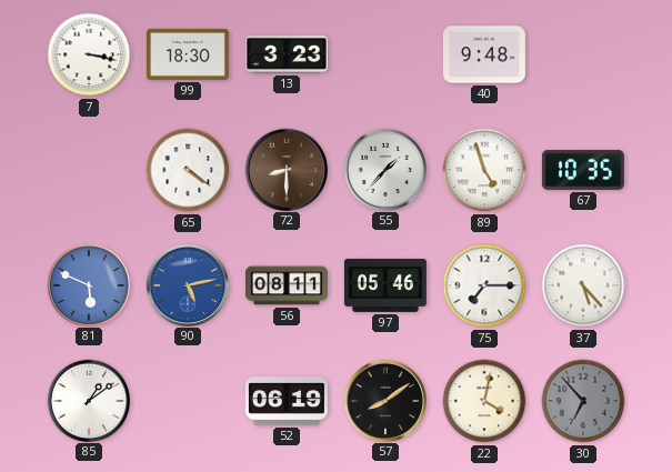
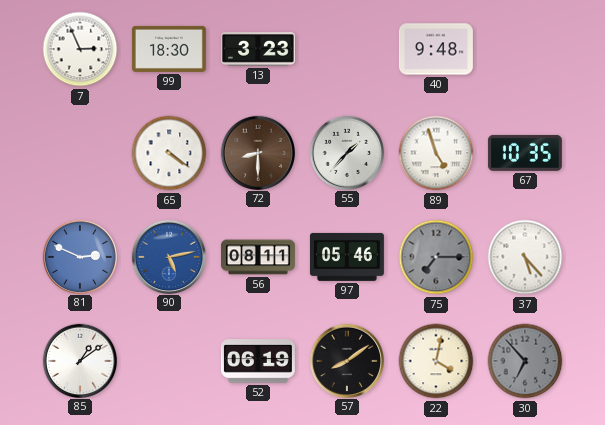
7: 3:17 -> 2:56 (80, 49)
81: 5:49 -> 2:49 (79, 256)
75 dial: white -> grey (436, 257)
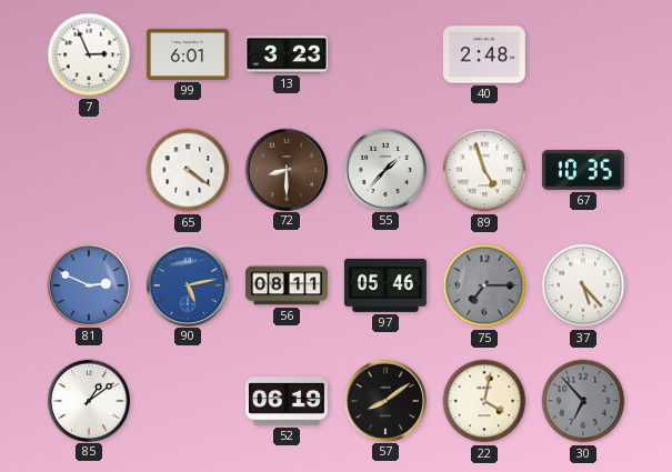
99: 18:30 -> 6:01 (188, 54)
40: 9:48 -> 2:48 (484, 54)
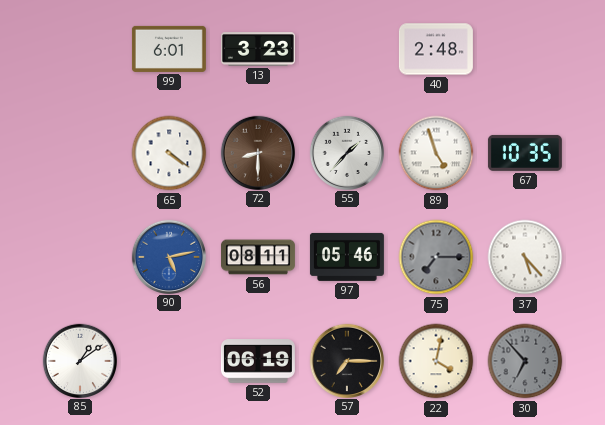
7: 2:56 -> none (89, 54)
81: 2:49 -> none (88, 284)
57: 8:09 -> 7:15 (346, 360)
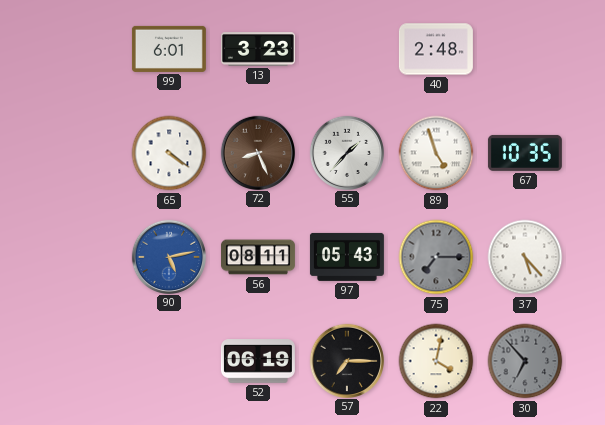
72: 8:30 -> 8:26 (257, 152)
97: 05:46 -> 05:43 (347, 257)
85: 1:09 -> none (79, 360)
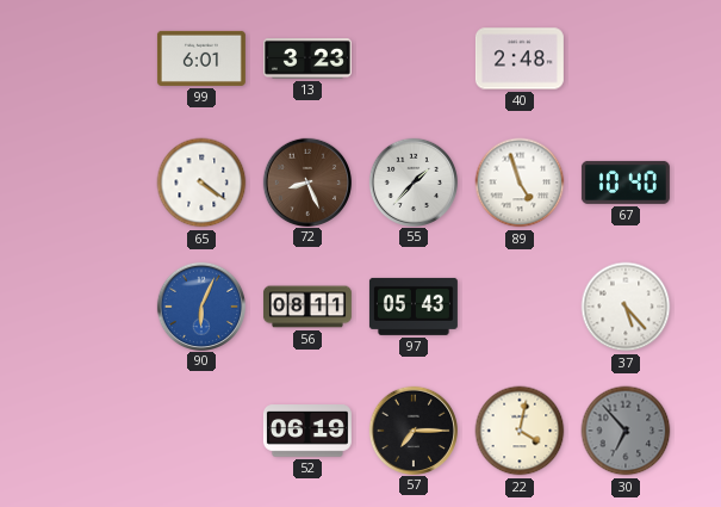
67: 10:35 -> 10:40 (626, 183)
90: 5:13 -> 6:04 (200, 305)
75: 7:15 -> none (436, 257)
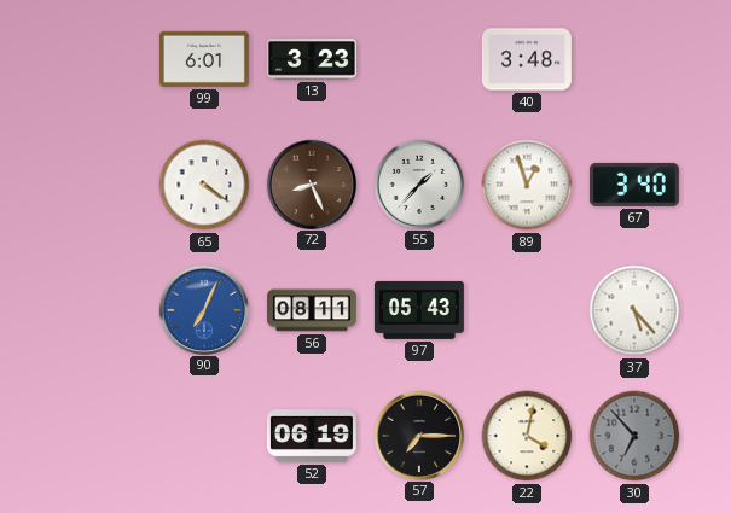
40: 2:48 -> 3:48 (527, 59)
89: 4:57 -> 12:57 (527, 185)
67: 10:40 -> 3:40 (634, 185)
90: 6:04 -> 7:04 (203, 309)
